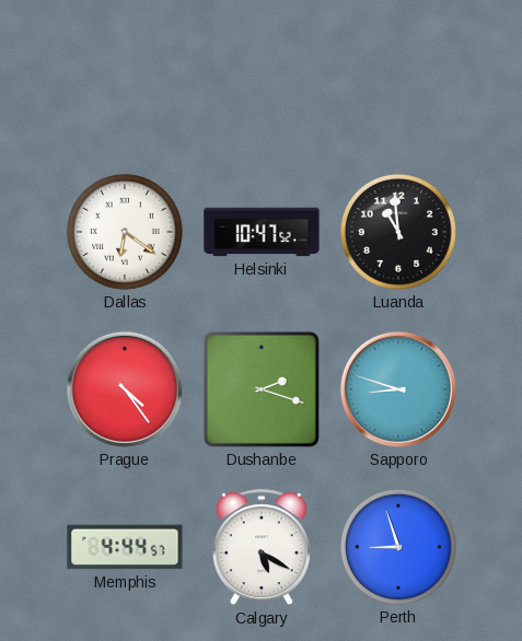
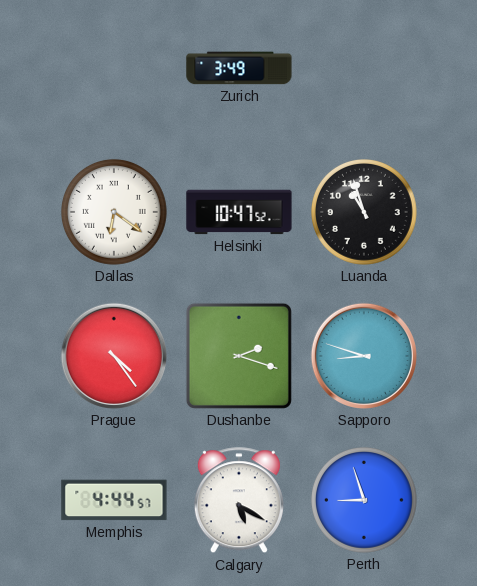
Zurich: none -> 3:49 (239, 68)
Luanda: 10:59 -> 10:57 (364, 212)
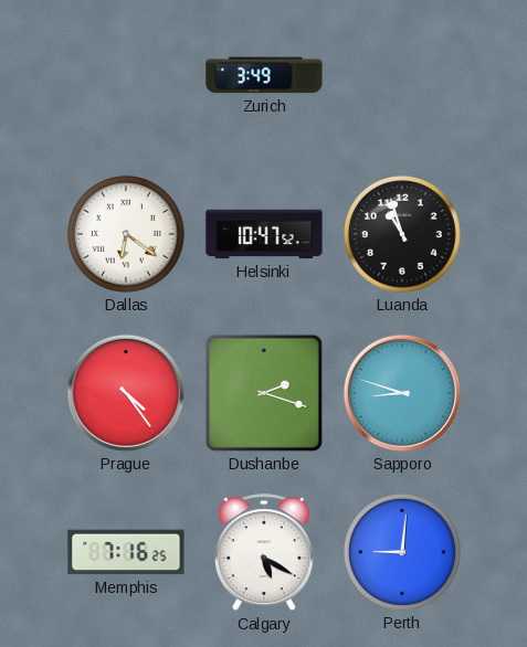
Memphis: 4:44 -> 7:16 (126, 552)
Perth: 8:57 -> 9:01 (402, 552)
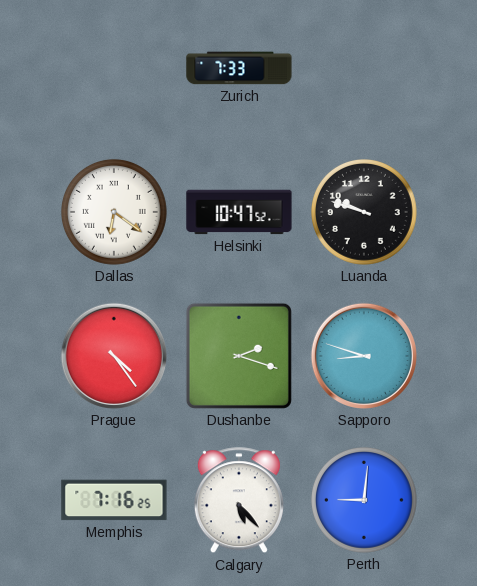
Zurich: 3:49 -> 7:33 (239, 68)
Luanda: 10:57 -> 9:48 (364, 212)
Calgary: 5:20 -> 5:23 (239, 501)
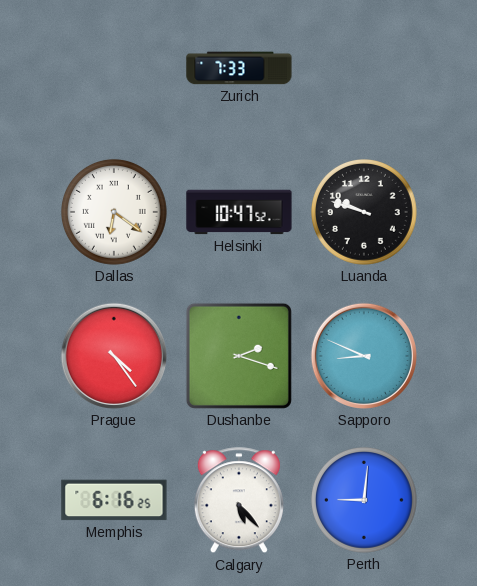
Sapporo: 8:48 -> 8:49 (364, 356)
Memphis: 7:16 -> 6:16 (114, 500)
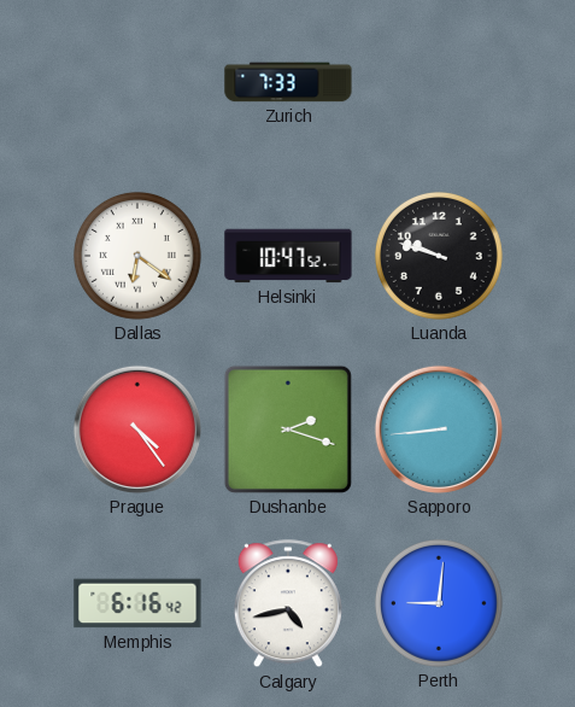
Sapporo: 8:49 -> 8:44 (439, 430)
Memphis: 6:16:25 -> 6:16:42 (137, 603)
Calgary: 5:23 -> 4:43 (288, 604)
